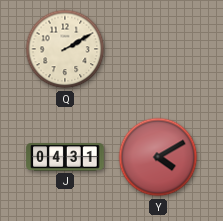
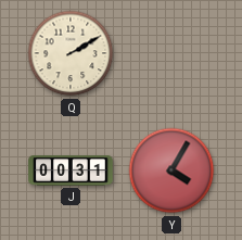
J: 04:31 -> 00:31 (71, 170)
Y: 4:10 -> 4:05 (171, 170)
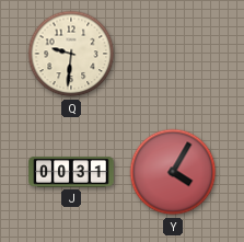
Q: 2:10 -> 9:31 (71, 54)
